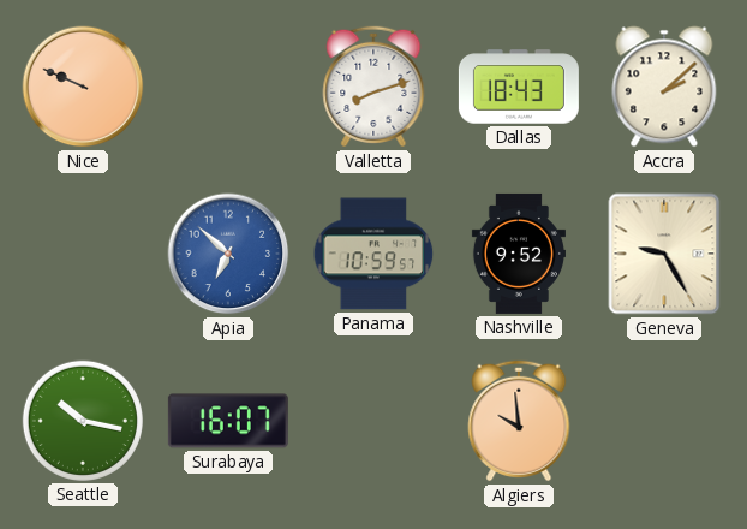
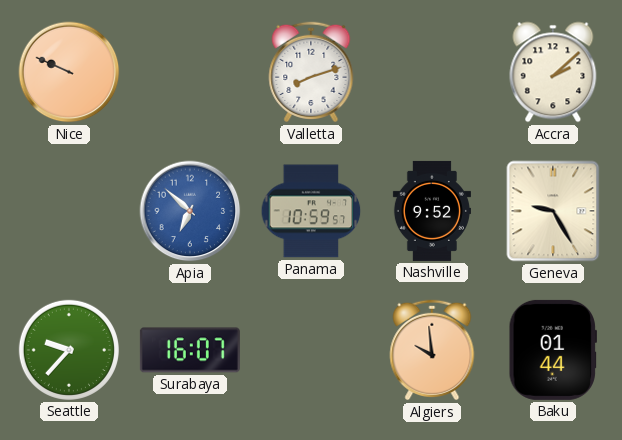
Dallas: 18:43 -> none (519, 87)
Seattle: 10:17 -> 9:37 (69, 350)
Baku: none -> 01:44 (552, 350)
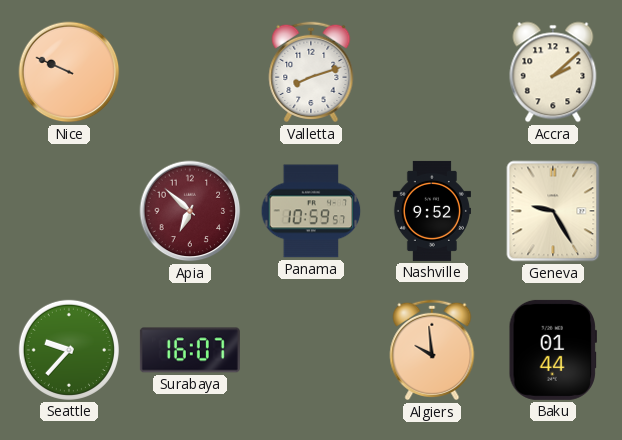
Apia dial: blue -> burgundy (190, 211)
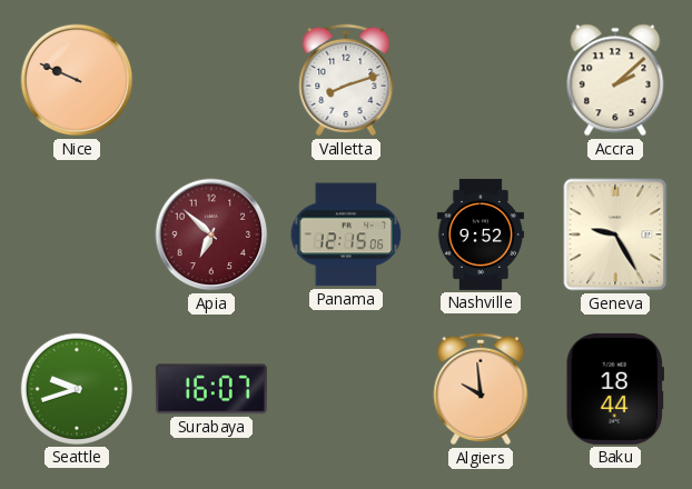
Panama: 10:59 -> 12:15 (346, 234)
Seattle: 9:37 -> 9:42 (77, 389)
Baku: 01:44 -> 18:44 (614, 389)
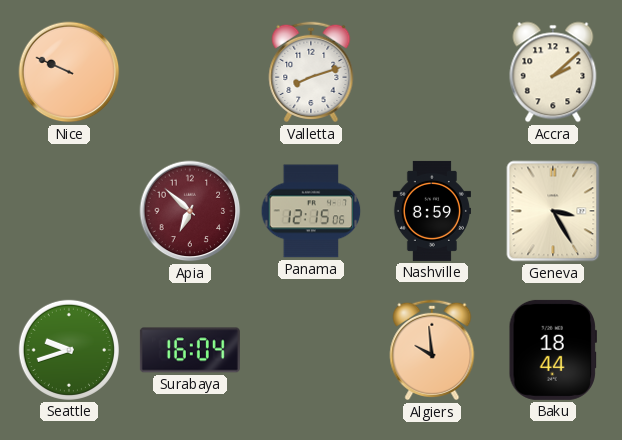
Nashville: 9:52 -> 8:59 (432, 211)
Geneva: 9:25 -> 3:25 (553, 211)
Surabaya: 16:07 -> 16:04 (190, 350)
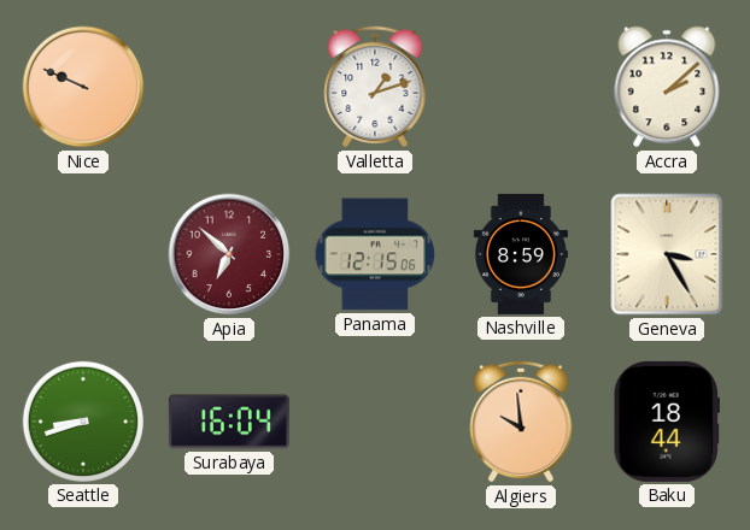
Valletta: 8:12 -> 1:12 (375, 87)
Seattle: 9:42 -> 8:42 (83, 422)
